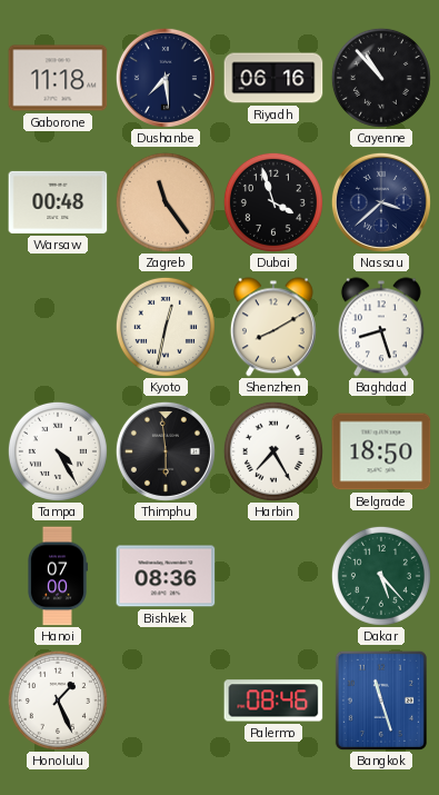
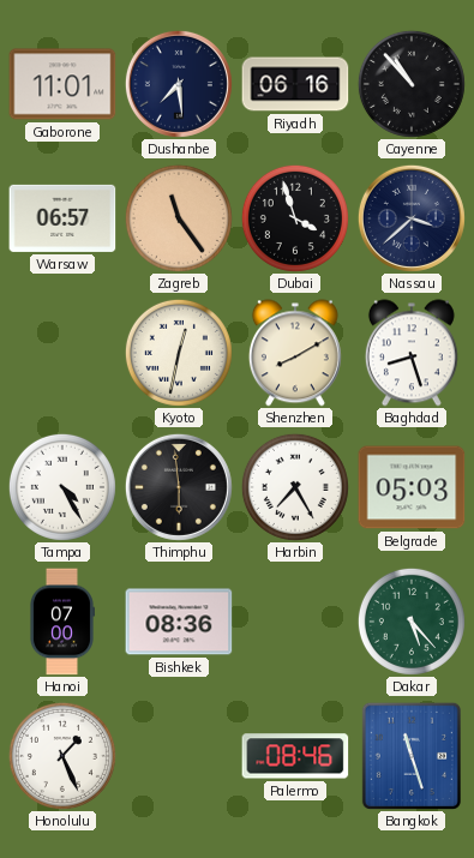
Gaborone: 11:18 -> 11:01 (62, 84)
Warsaw: 00:48 -> 06:57 (62, 218)
Belgrade: 18:50 -> 05:03 (412, 487)
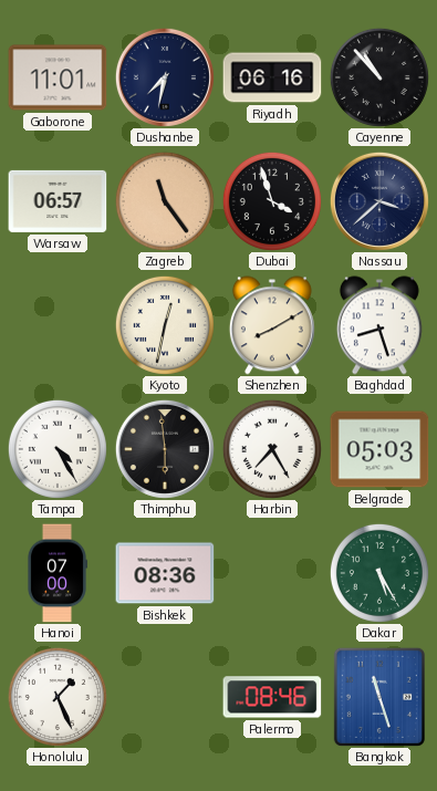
Dushanbe: 7:29 -> 7:32 (165, 77)
Dakar: 5:23 -> 5:25 (379, 573)
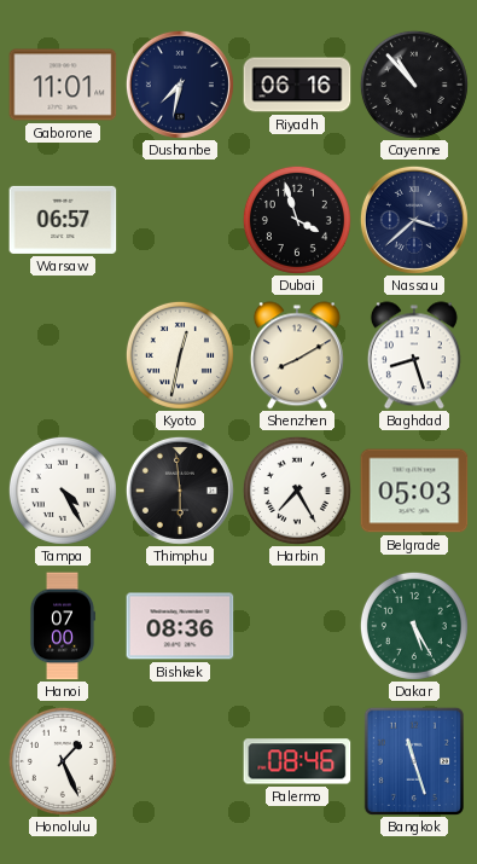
Zagreb: 11:24 -> none (165, 201)
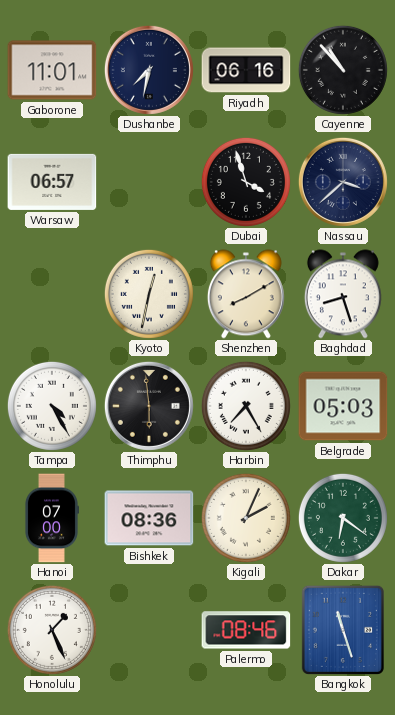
Kigali: none -> 2:04 (246, 518)
Dakar: 5:25 -> 6:21 (343, 518)
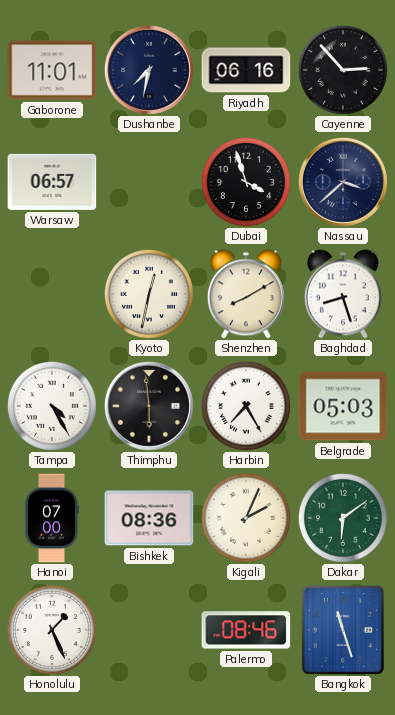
Cayenne: 10:53 -> 2:53 (343, 70)
Dakar: 6:21 -> 6:09 (343, 518)
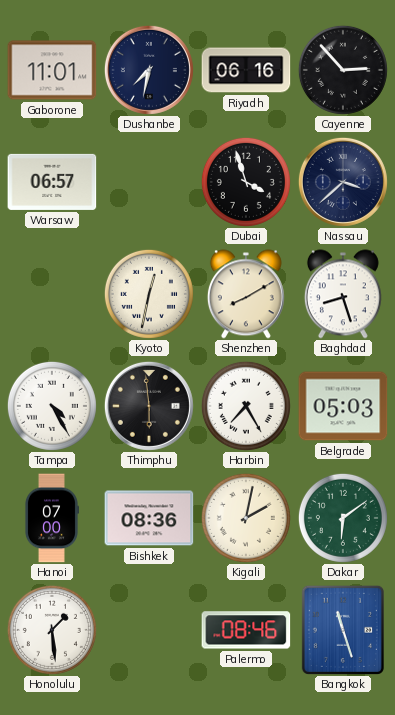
Kigali: 2:04 -> 2:02 (246, 518)
Honolulu: 1:26 -> 1:29 (52, 630)
